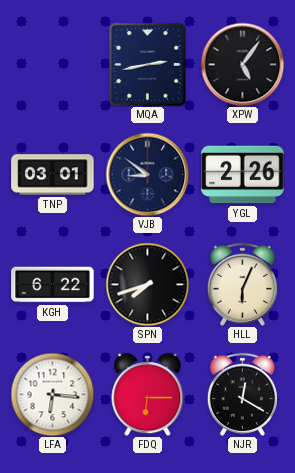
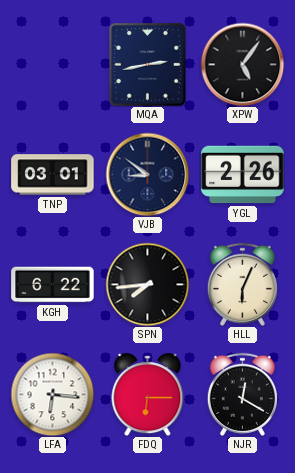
SPN: 7:42 -> 7:44 (147, 284)
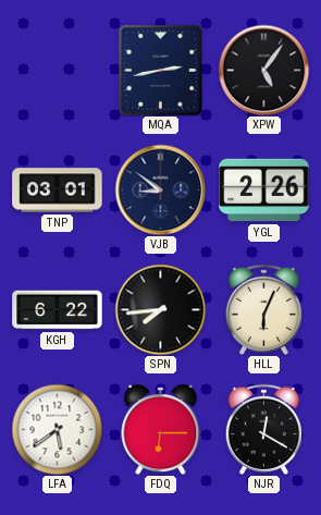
LFA: 6:16 -> 5:39 (57, 429)
